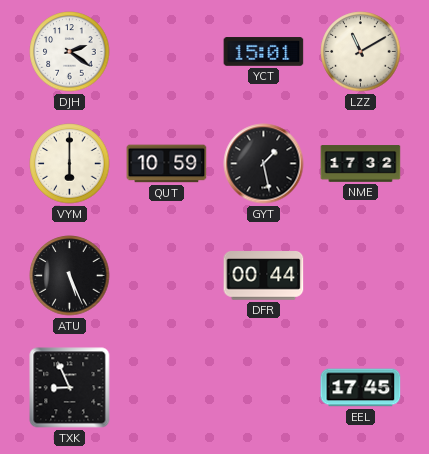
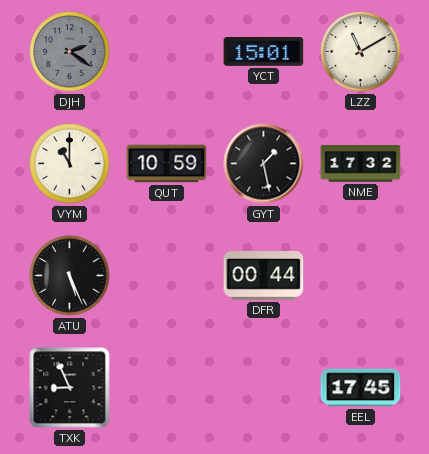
DJH dial: white -> grey (70, 52)
VYM: 6:00 -> 11:00 (70, 164)
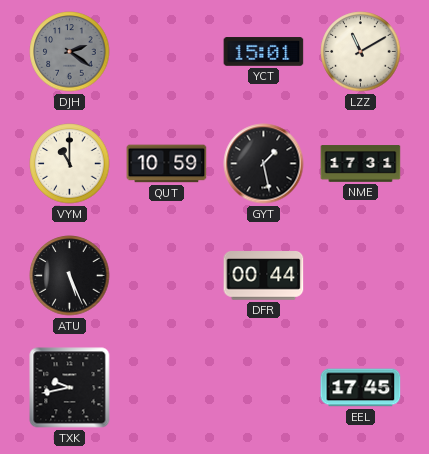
NME: 17:32 -> 17:31 (361, 164)
TXK: 8:56 -> 9:43 (70, 388)
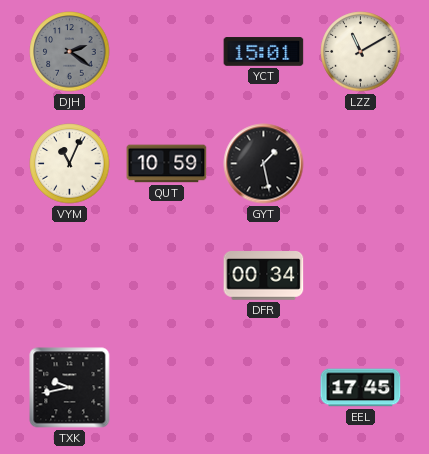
VYM: 11:00 -> 11:04 (70, 164)
NME: 17:31 -> none (361, 164)
ATU: 5:26 -> none (70, 276)
DFR: 00:44 -> 00:34 (264, 276)
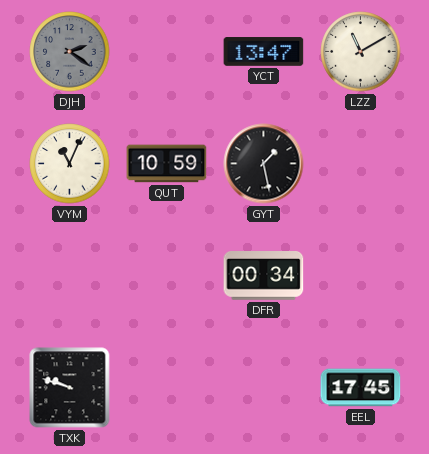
YCT: 15:01 -> 13:47 (264, 52)
TXK: 9:43 -> 9:48 (70, 388)
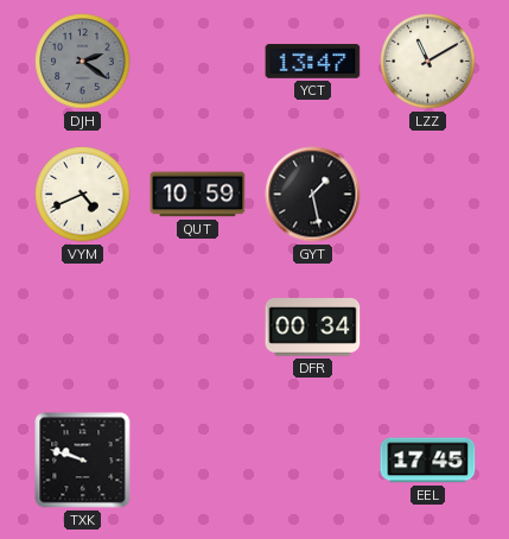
VYM: 11:04 -> 4:41 (83, 195)
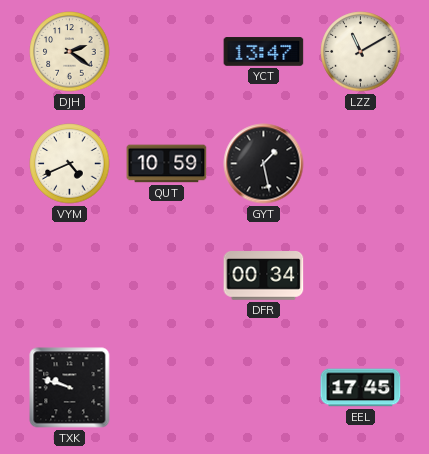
DJH dial: grey -> cream (70, 52)
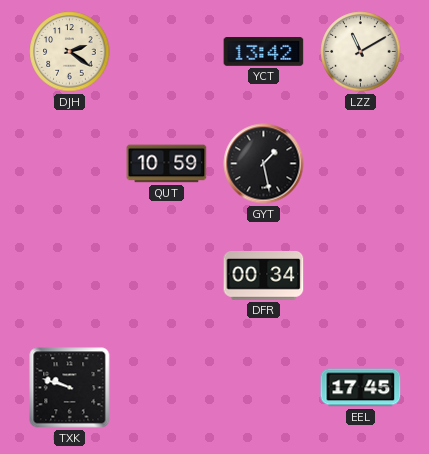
YCT: 13:47 -> 13:42 (264, 52)
VYM: 4:41 -> none (70, 164)
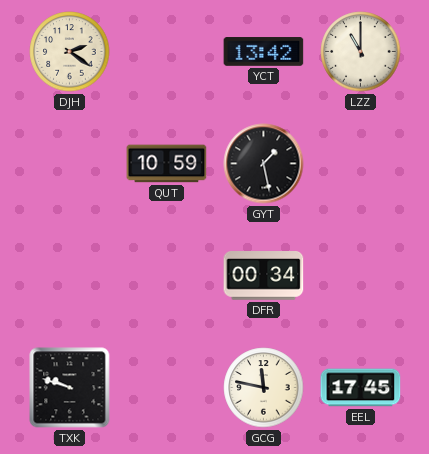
LZZ: 11:10 -> 11:00 (361, 52)
GCG: none -> 11:47 (264, 388)
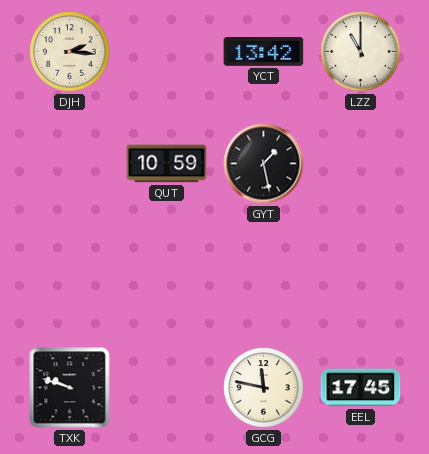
DJH: 2:21 -> 2:16 (70, 52)
DFR: 00:34 -> none (264, 276)
